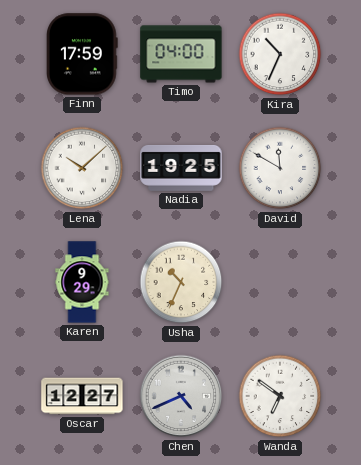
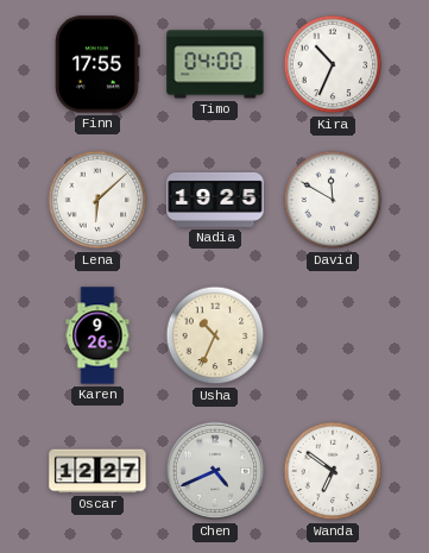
Finn: 17:59 -> 17:55 (99, 64)
Lena: 10:08 -> 6:08 (97, 200)
Karen: 9:29 -> 9:26 (97, 335)
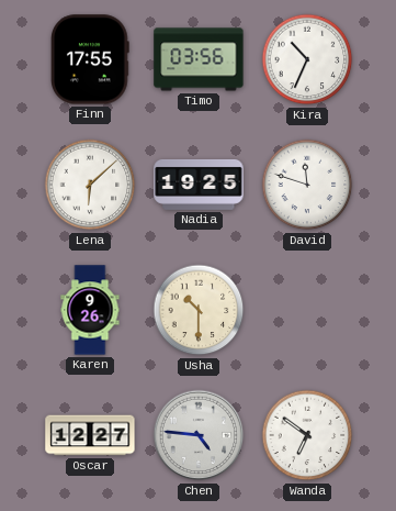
Timo: 04:00 -> 03:56 (199, 59)
David: 11:50 -> 11:48 (307, 185)
Usha: 10:34 -> 10:30 (199, 310)
Chen: 4:41 -> 4:46 (199, 435)
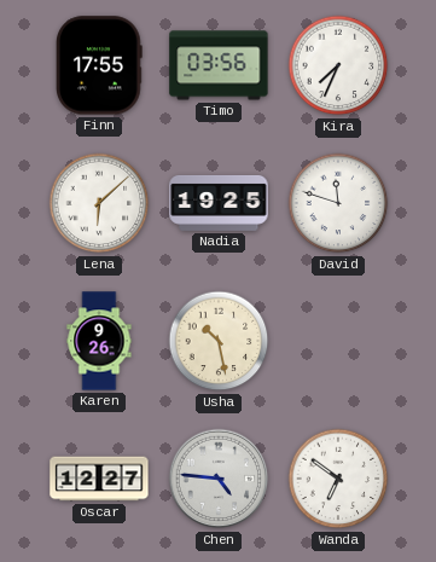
Kira: 10:34 -> 7:34 (338, 65)
Usha: 10:30 -> 10:28 (219, 341)
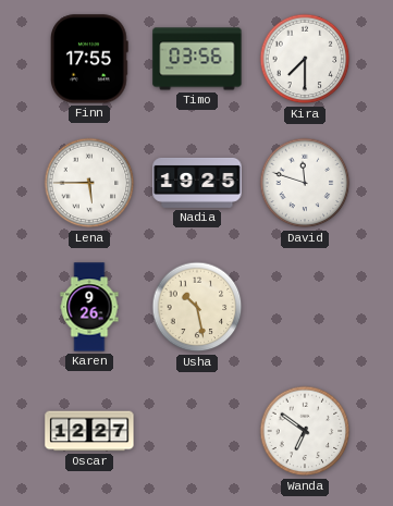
Kira: 7:34 -> 7:30 (305, 59)
Lena: 6:08 -> 5:45 (89, 183)
Chen: 4:46 -> none (219, 479)
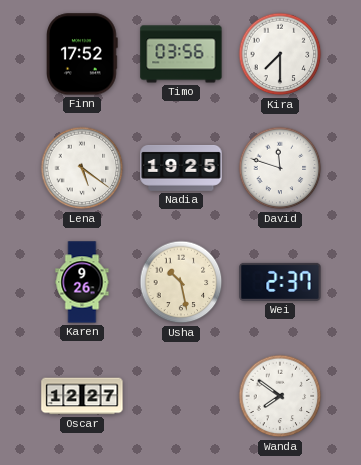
Finn: 17:55 -> 17:52 (83, 54)
Lena: 5:45 -> 5:21 (82, 168)
Wei: none -> 2:37 (280, 282)
Wanda: 6:51 -> 7:51 (280, 396)
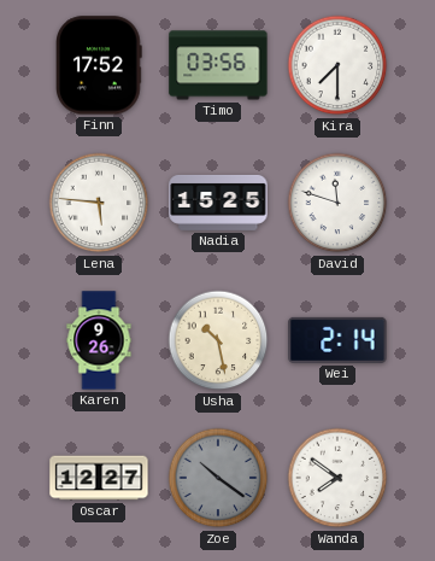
Lena: 5:21 -> 5:46 (99, 203)
Nadia: 19:25 -> 15:25 (218, 203)
Wei: 2:37 -> 2:14 (337, 340)
Zoe: none -> 10:21 (218, 478)
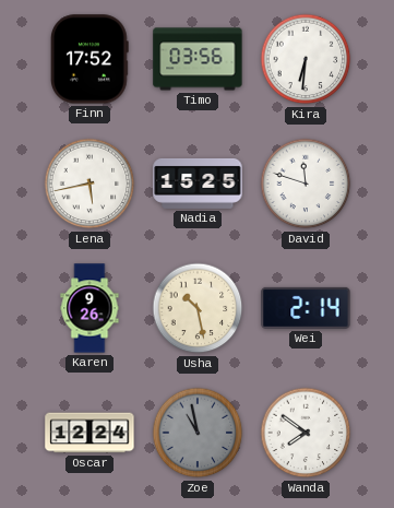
Kira: 7:30 -> 6:31 (306, 59)
Lena: 5:46 -> 5:43 (89, 184)
Oscar: 12:27 -> 12:24 (89, 433)
Zoe: 10:21 -> 10:58 (198, 433)
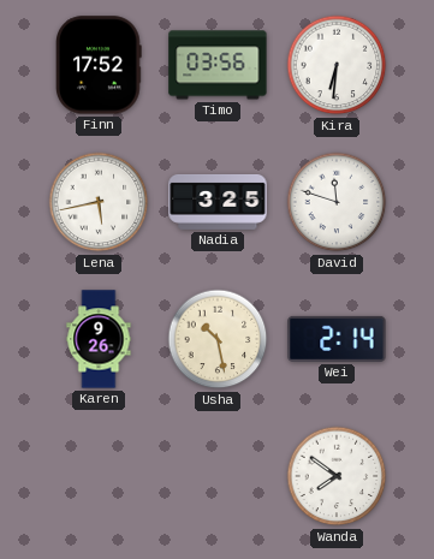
Nadia: 15:25 -> 3:25 (218, 202)
Oscar: 12:24 -> none (89, 433)
Zoe: 10:58 -> none (198, 433)
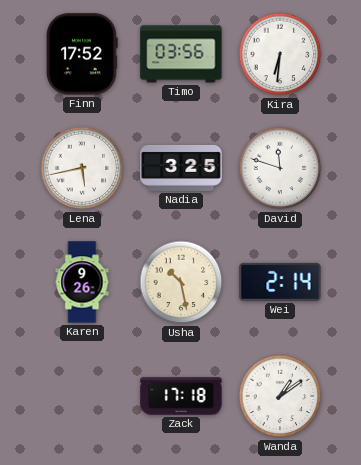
Zack: none -> 17:18 (181, 396)
Wanda: 7:51 -> 1:09 (280, 396)
